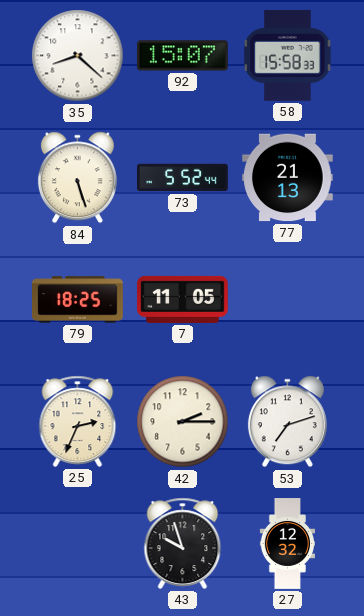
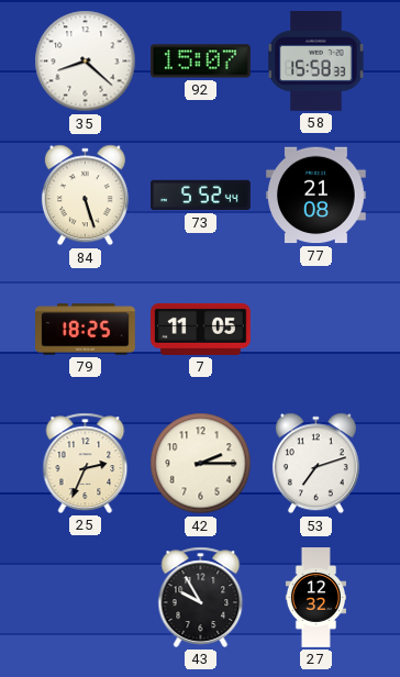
77: 21:13 -> 21:08 (316, 196)
43: 9:57 -> 9:55 (201, 597)
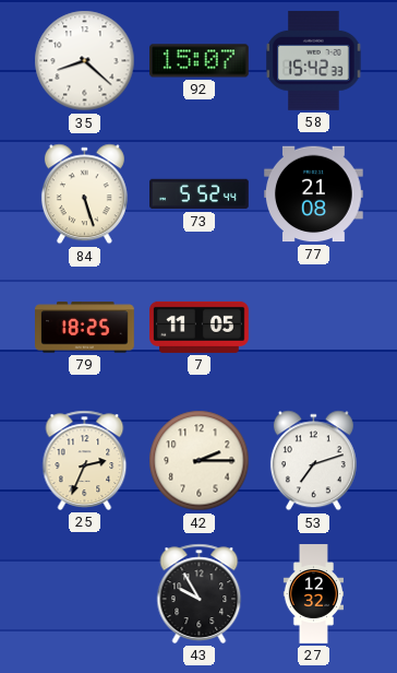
58: 15:58 -> 15:42 (314, 60)
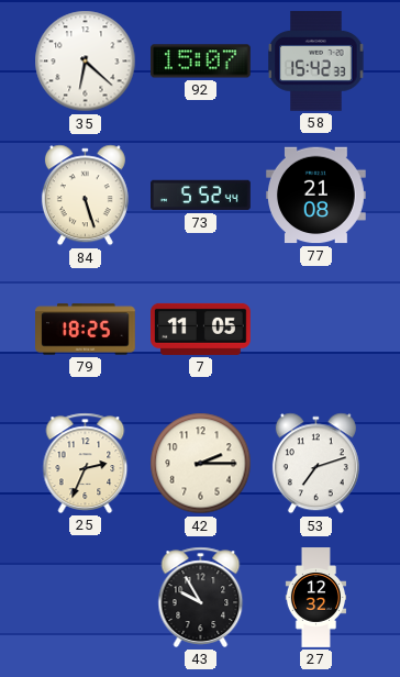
35: 8:22 -> 6:22 (86, 62)
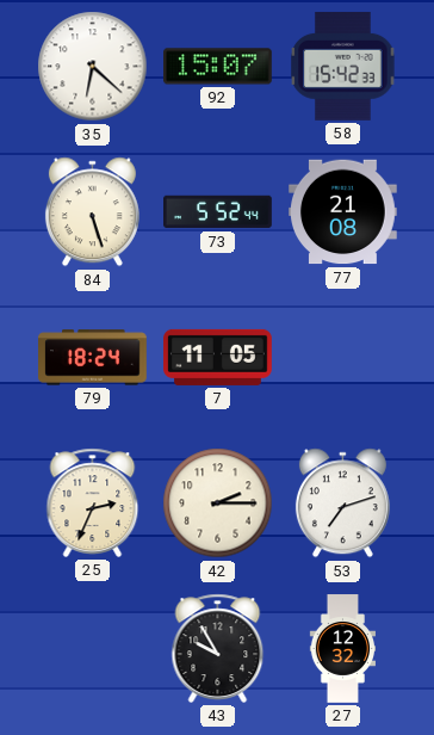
79: 18:25 -> 18:24 (93, 358)
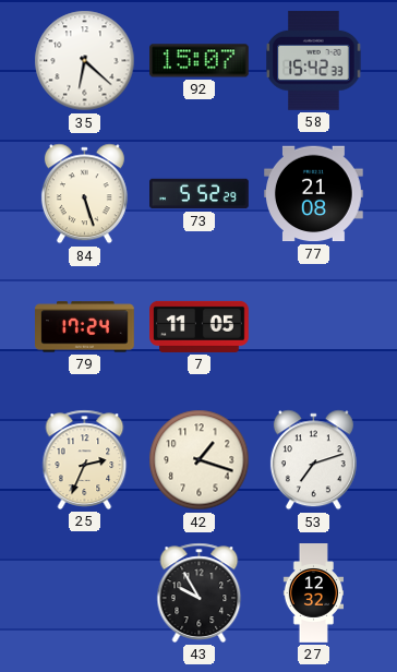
73: 5:52:44 -> 5:52:29 (200, 194)
79: 18:24 -> 17:24 (85, 327)
42: 2:15 -> 1:18 (200, 460)
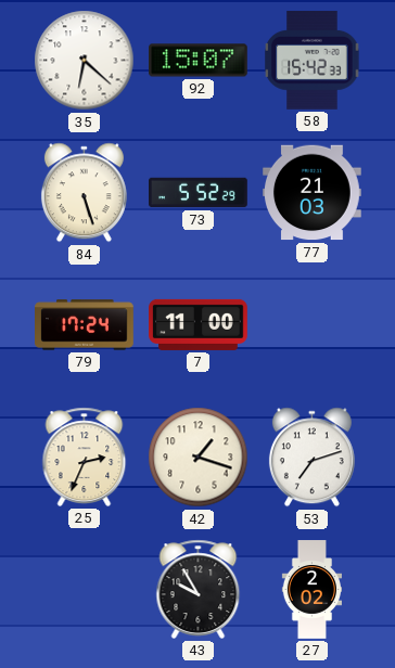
77: 21:08 -> 21:03 (313, 193)
7: 11:05 -> 11:00 (199, 324)
27: 12:32 -> 2:02 (311, 590)
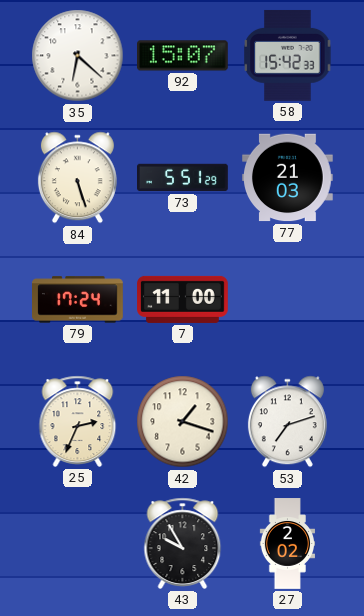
73: 5:52 -> 5:51 (183, 178)
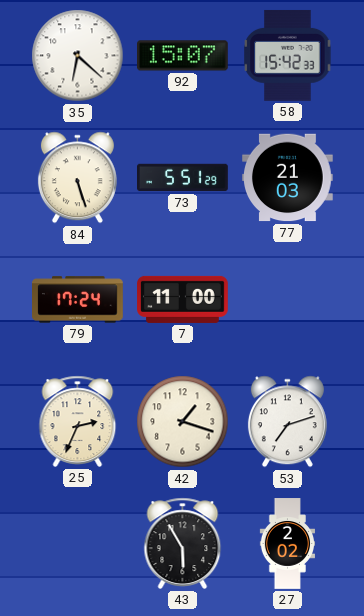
43: 9:55 -> 5:55 (183, 543)
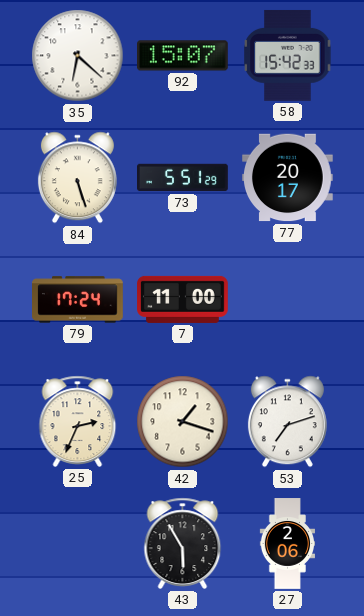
77: 21:03 -> 20:17 (288, 178)
27: 2:02 -> 2:06 (287, 544)
